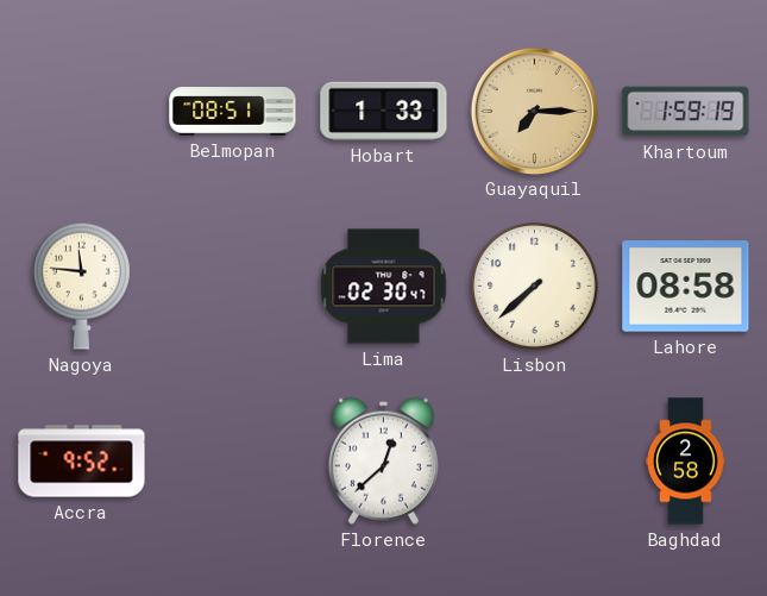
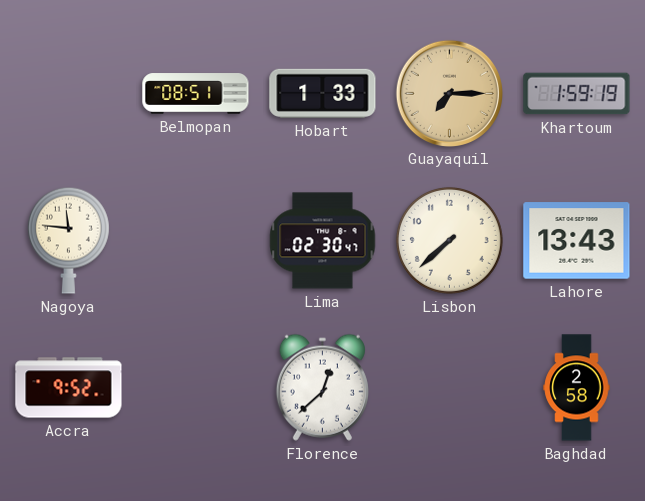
Lahore: 08:58 -> 13:43 (577, 241)
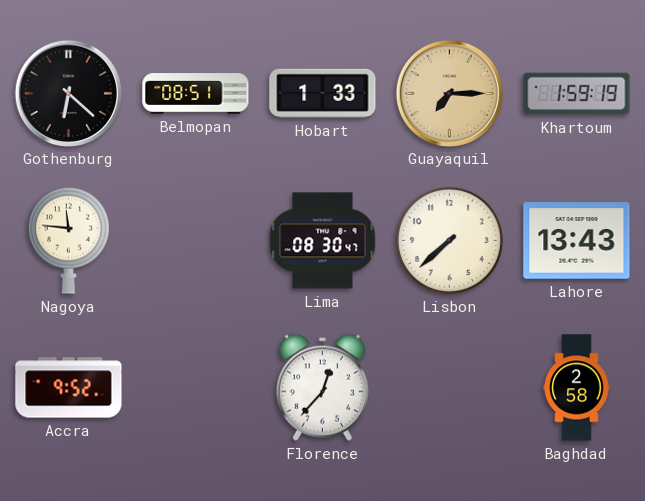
Gothenburg: none -> 6:22 (68, 93)
Lima: 02:30 -> 08:30 (323, 241)
Florence: 12:38 -> 12:37 (322, 387)
